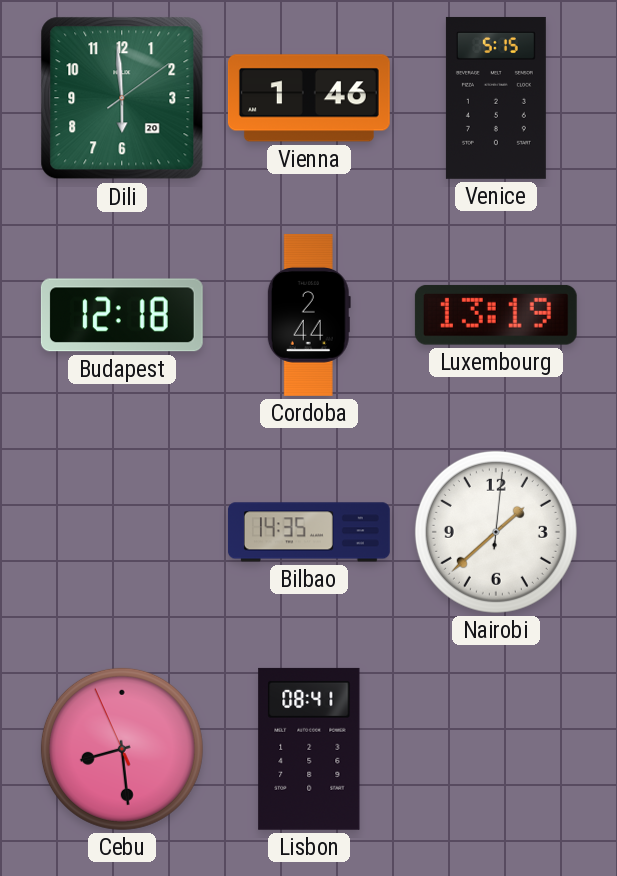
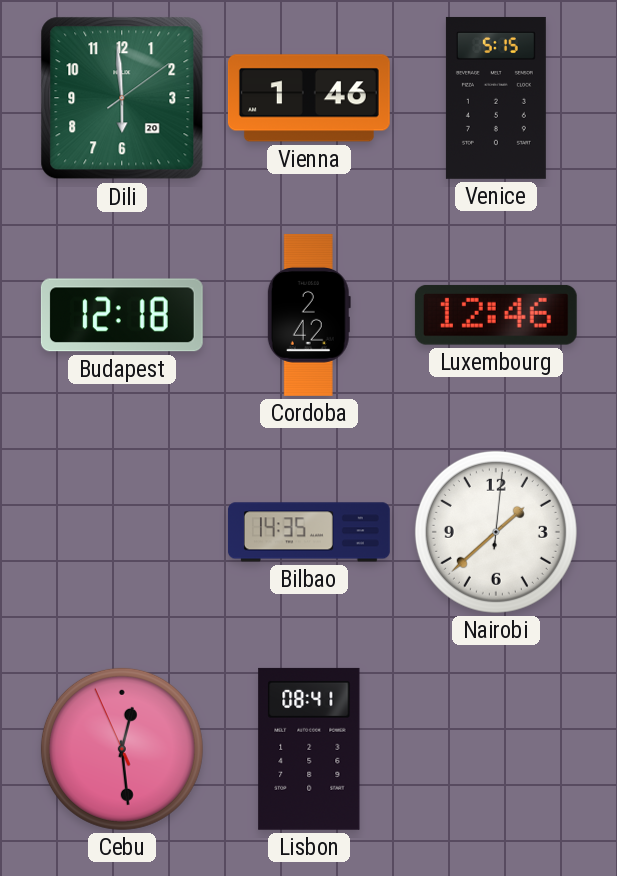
Cordoba: 2:44 -> 2:42 (309, 315)
Luxembourg: 13:19 -> 12:46 (496, 315)
Cebu: 8:28 -> 12:28 (122, 749)
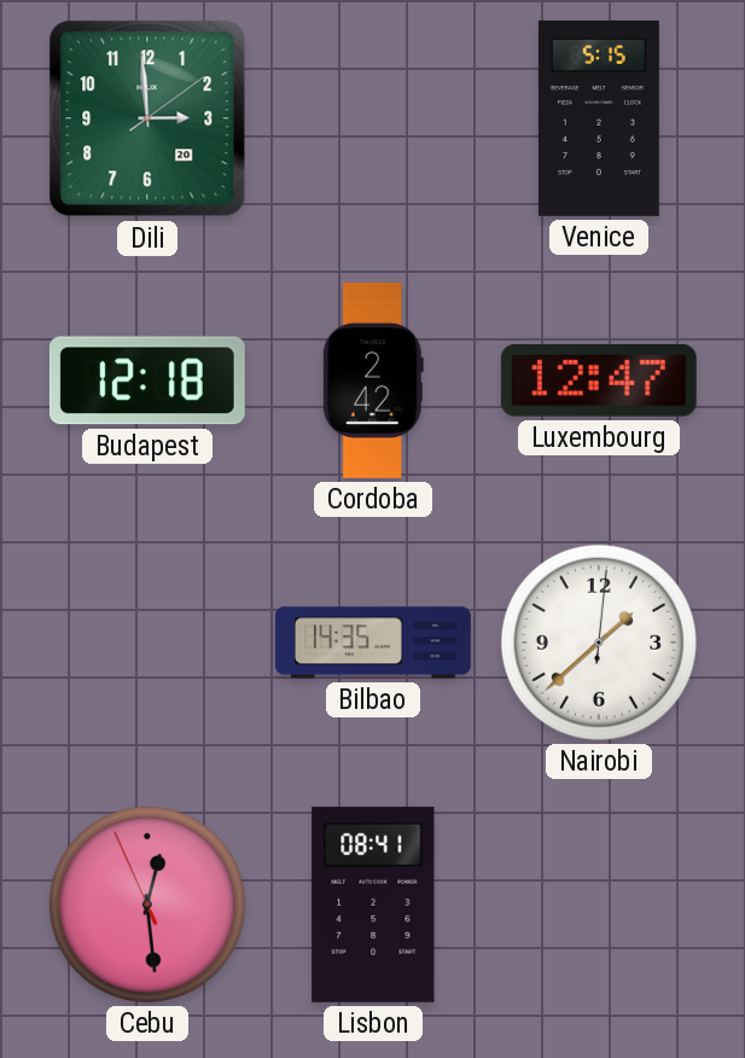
Dili: 5:59 -> 2:59 (147, 118)
Vienna: 1:46 -> none (309, 98)
Luxembourg: 12:46 -> 12:47 (599, 380)
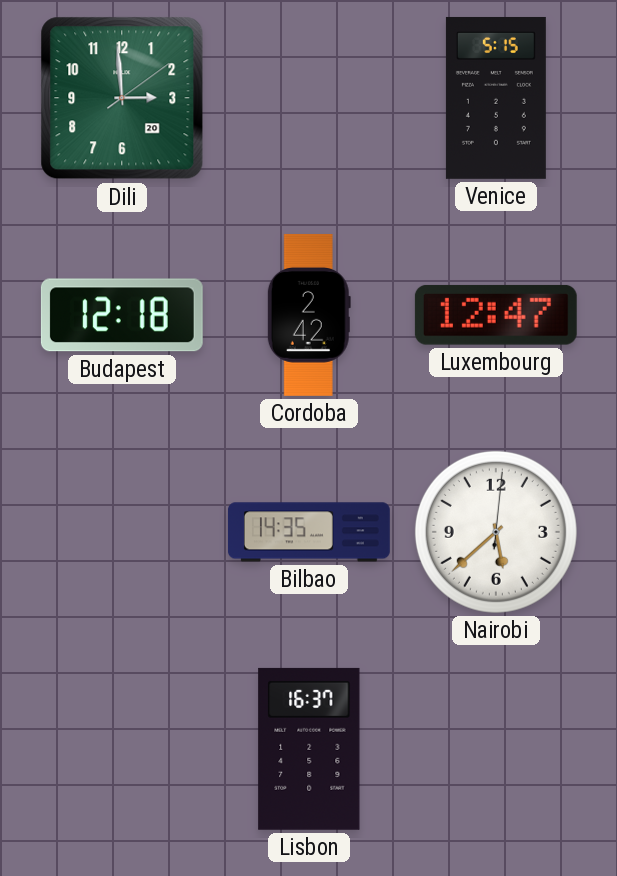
Nairobi: 1:38 -> 5:38 (496, 532)
Cebu: 12:28 -> none (147, 905)
Lisbon: 08:41 -> 16:37 (309, 749)
